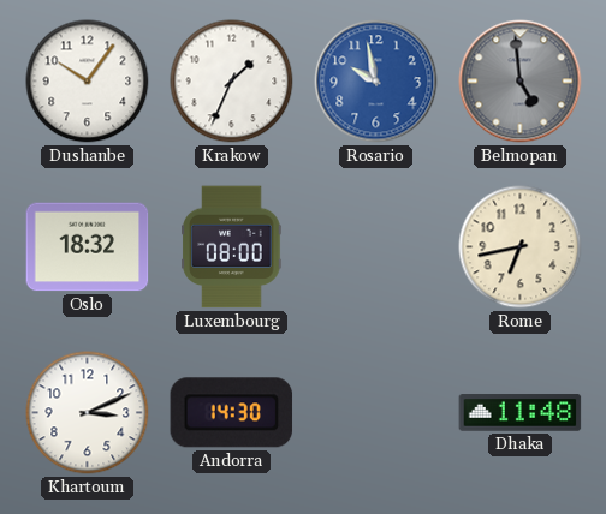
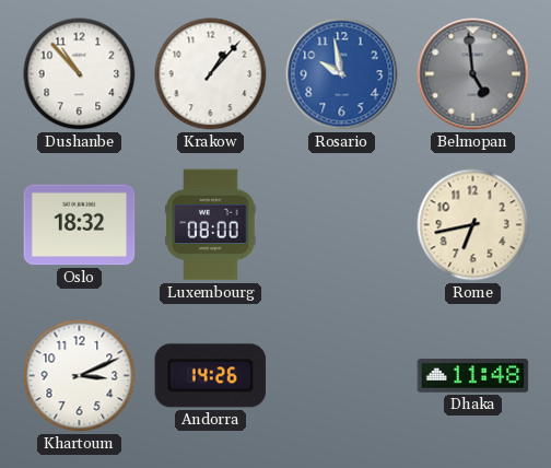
Dushanbe: 10:06 -> 10:53 (80, 74)
Krakow: 1:34 -> 1:07 (211, 74)
Andorra: 14:30 -> 14:26 (211, 376)
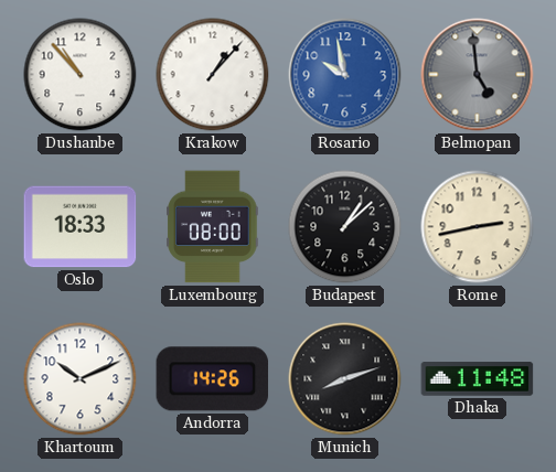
Oslo: 18:32 -> 18:33 (81, 227)
Budapest: none -> 1:08 (345, 227)
Rome: 6:43 -> 2:43 (478, 227)
Khartoum: 3:11 -> 10:11 (81, 379)
Munich: none -> 8:12 (345, 379)
